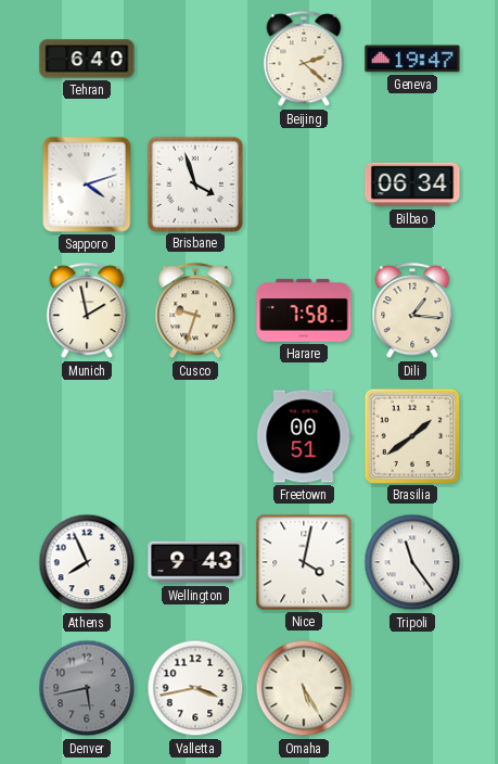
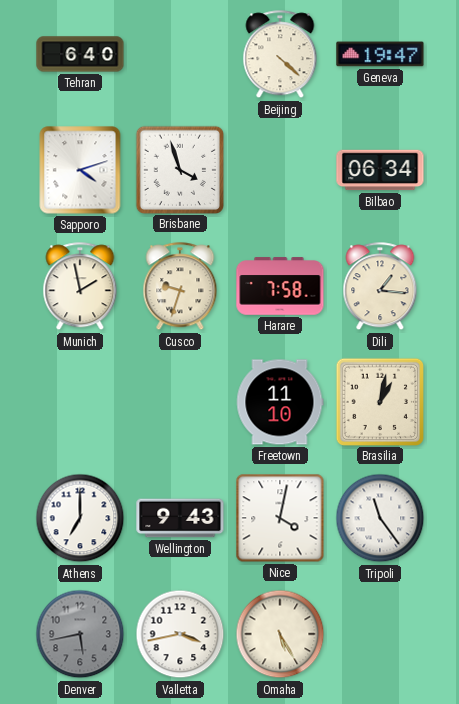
Beijing: 2:22 -> 4:22 (280, 55)
Freetown: 00:51 -> 11:10 (280, 402)
Brasilia: 1:39 -> 1:02 (379, 401)
Athens: 7:56 -> 7:00 (80, 518)
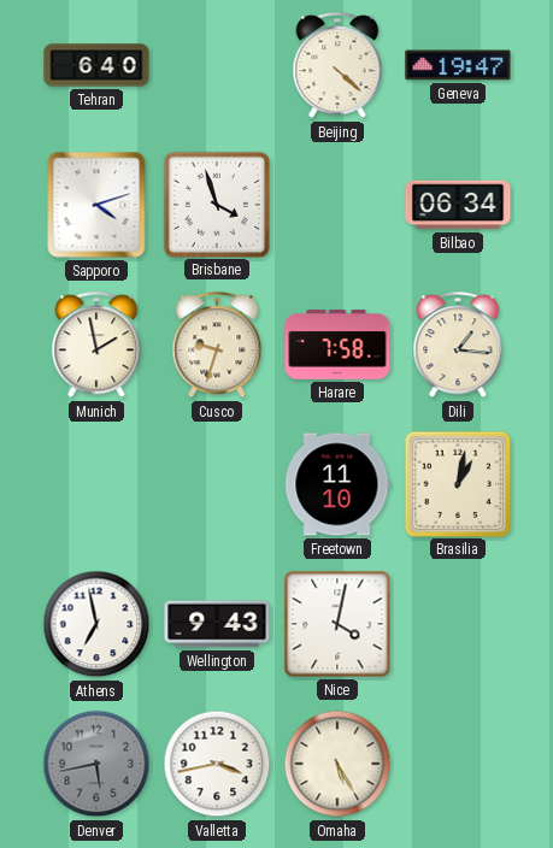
Athens: 7:00 -> 6:58 (96, 624)
Tripoli: 11:24 -> none (380, 518)
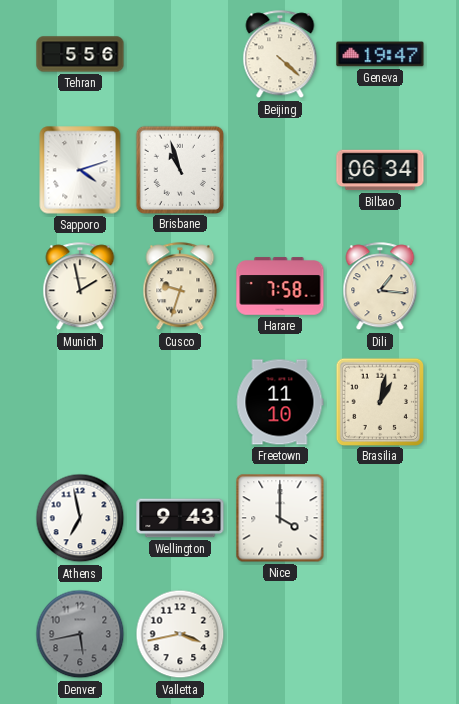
Tehran: 6:40 -> 5:56 (80, 54)
Brisbane: 3:57 -> 10:57 (179, 169)
Nice: 4:02 -> 4:00 (280, 518)
Omaha: 5:25 -> none (337, 764)
